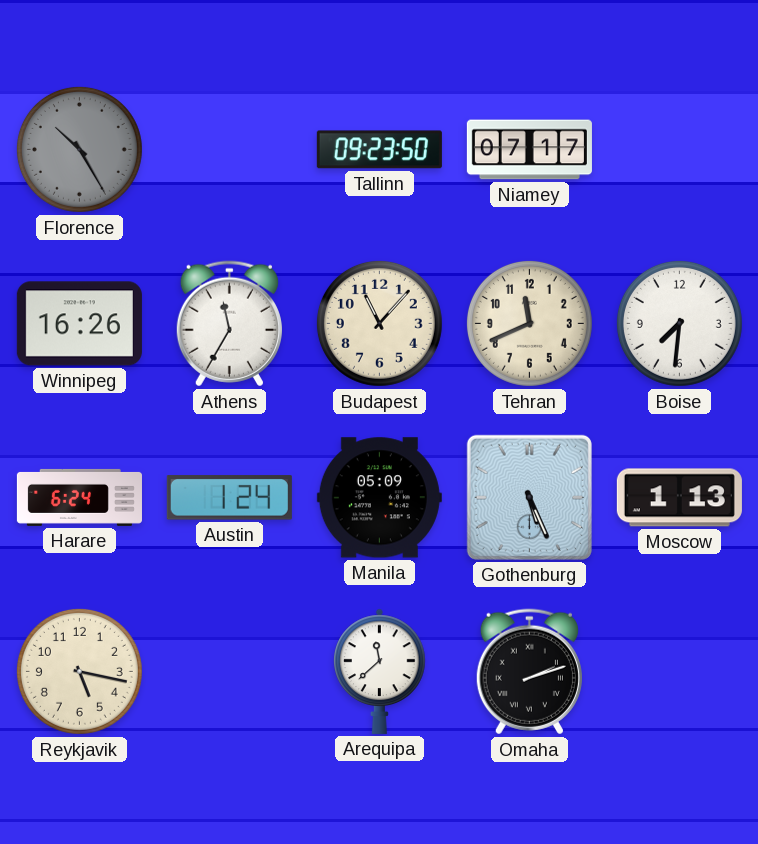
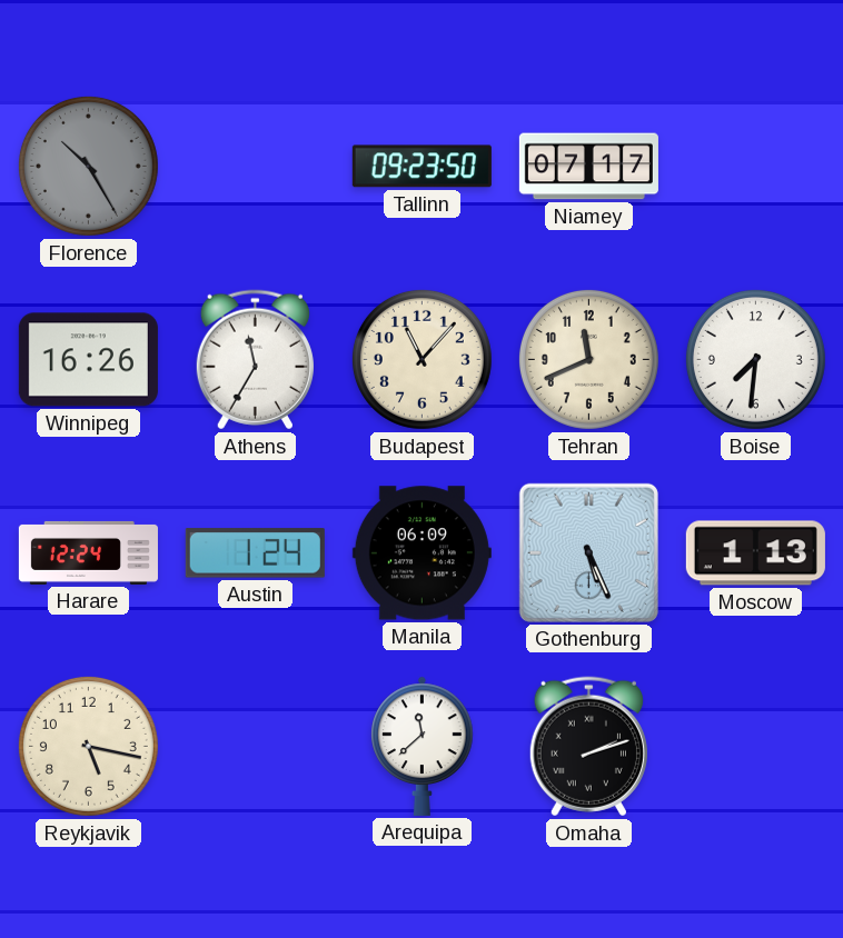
Harare: 6:24 -> 12:24 (88, 552)
Manila: 05:09 -> 06:09 (421, 553)
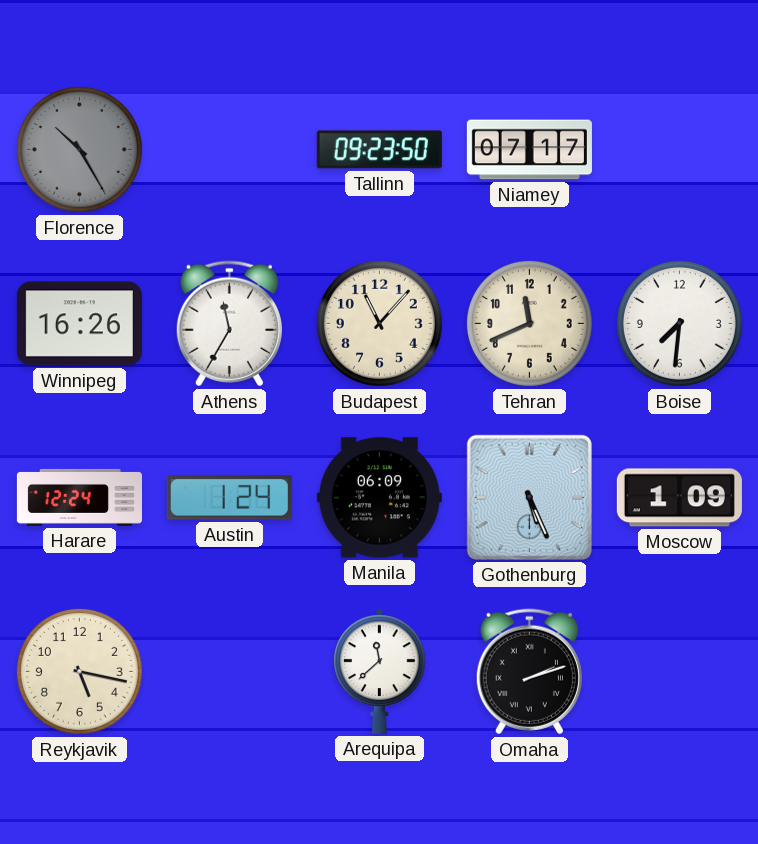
Moscow: 1:13 -> 1:09 (679, 498)
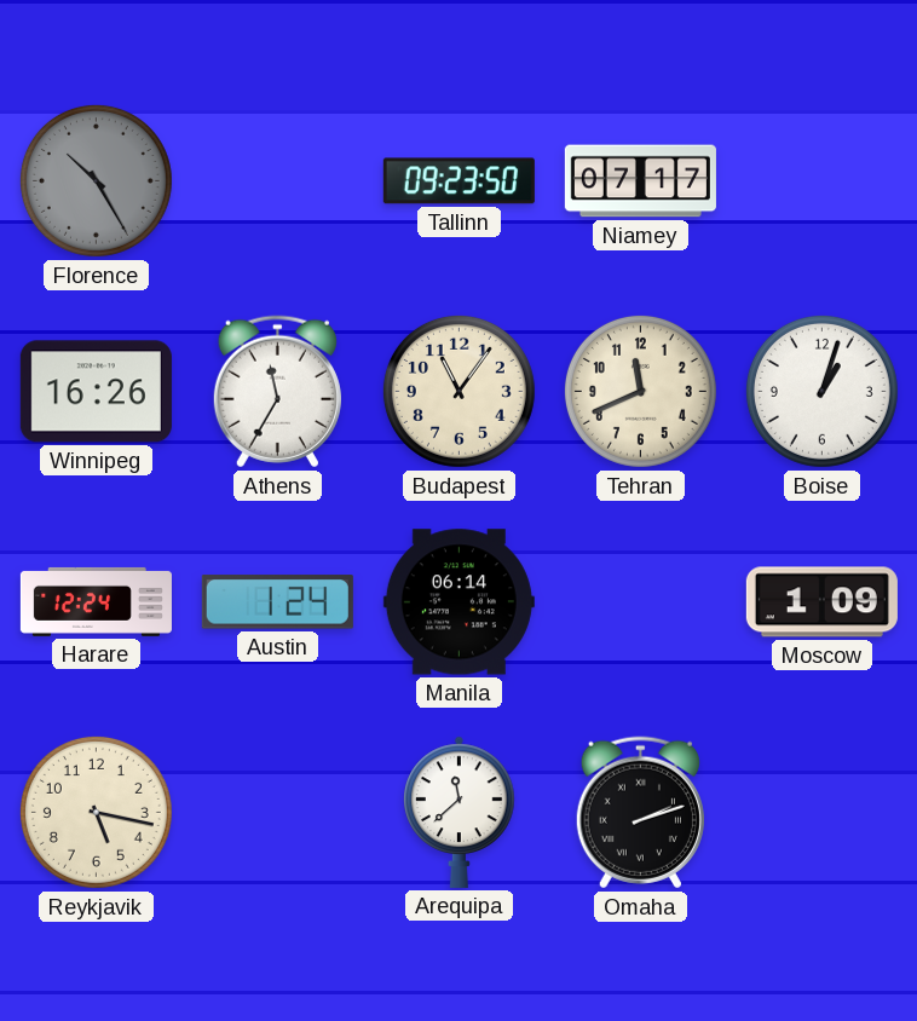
Budapest: 11:07 -> 11:06 (458, 391)
Boise: 7:31 -> 1:03 (821, 391)
Manila: 06:09 -> 06:14 (458, 602)
Gothenburg: 5:26 -> none (529, 497)
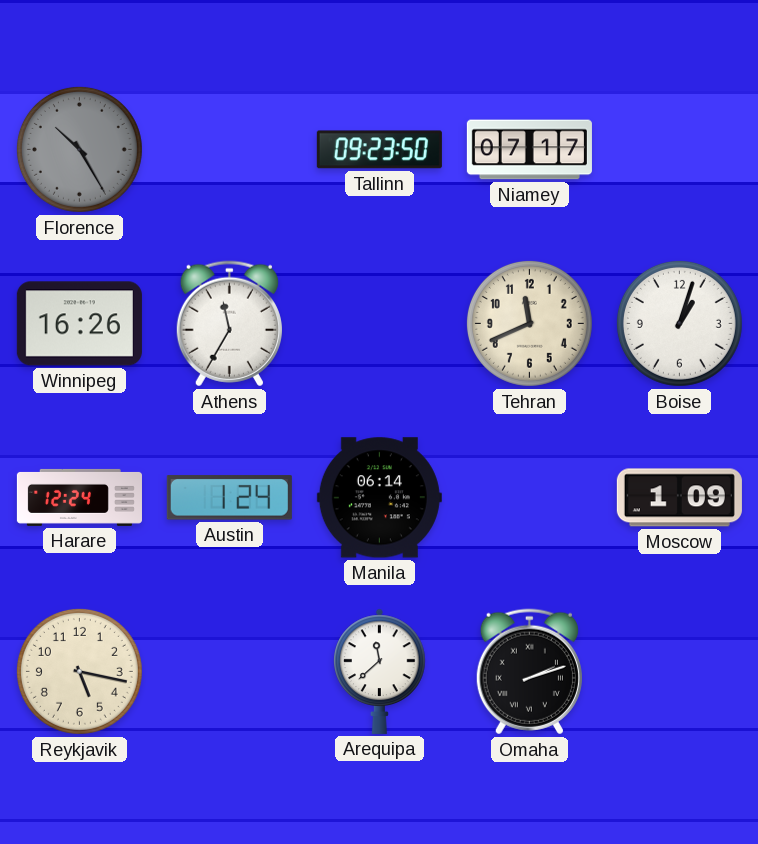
Budapest: 11:06 -> none (458, 391)
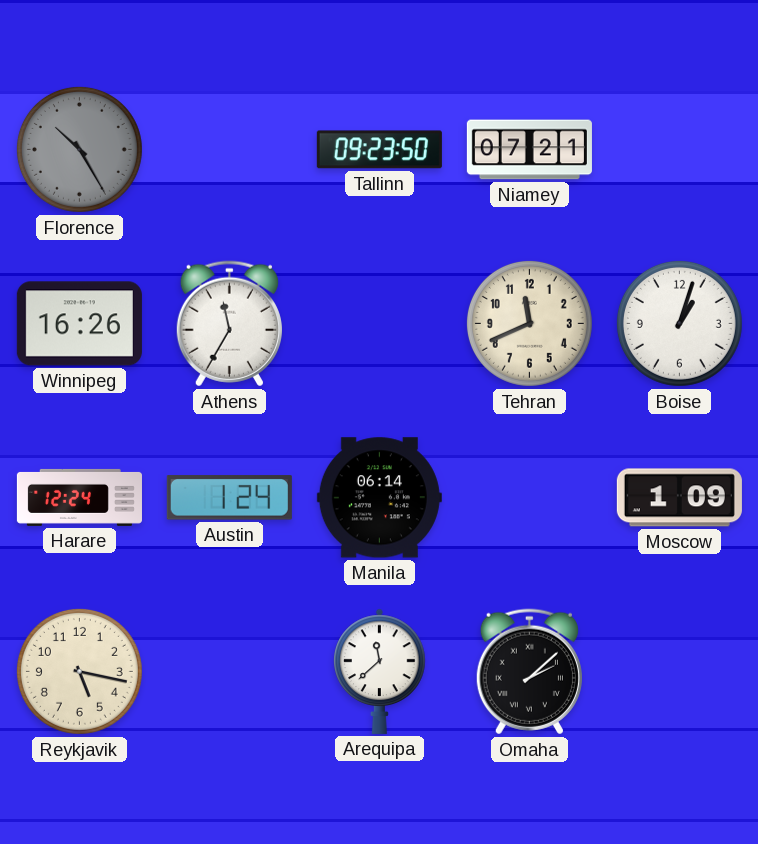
Niamey: 07:17 -> 07:21 (529, 150)
Omaha: 2:12 -> 2:08 (529, 672)
